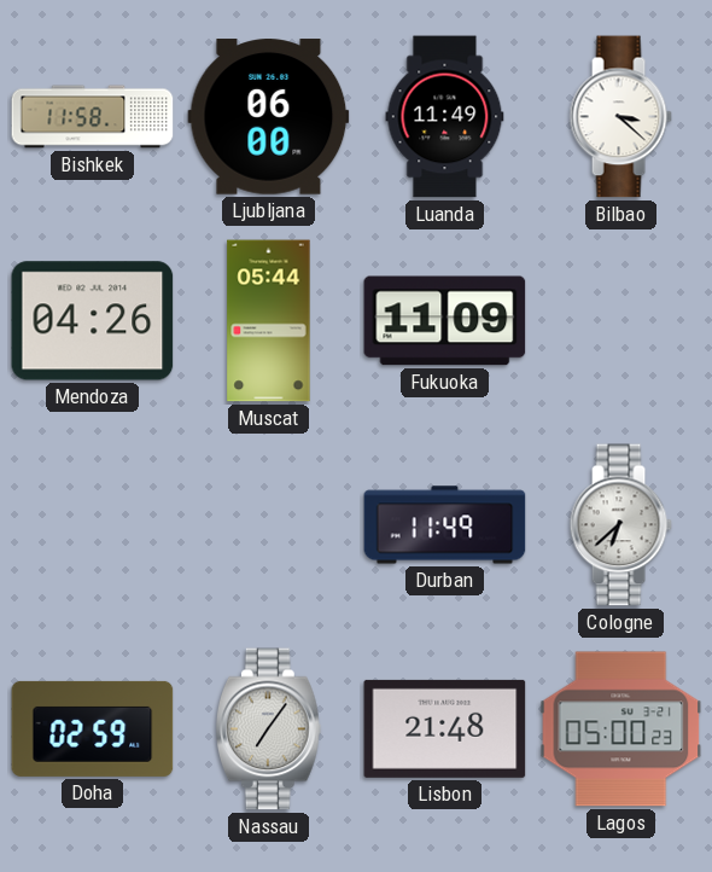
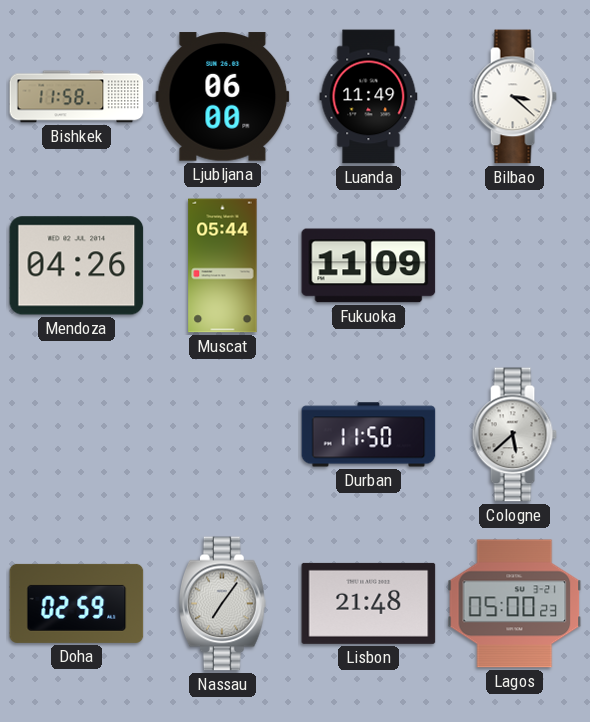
Durban: 11:49 -> 11:50 (369, 435)
Cologne: 6:38 -> 5:38 (514, 435)
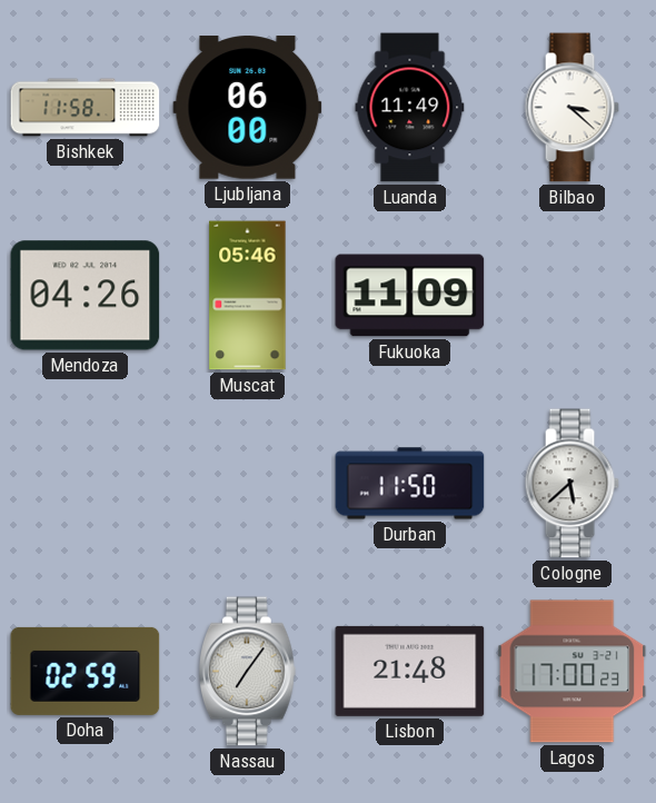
Muscat: 05:44 -> 05:46 (248, 296)
Lagos: 05:00 -> 17:00 (573, 672)
